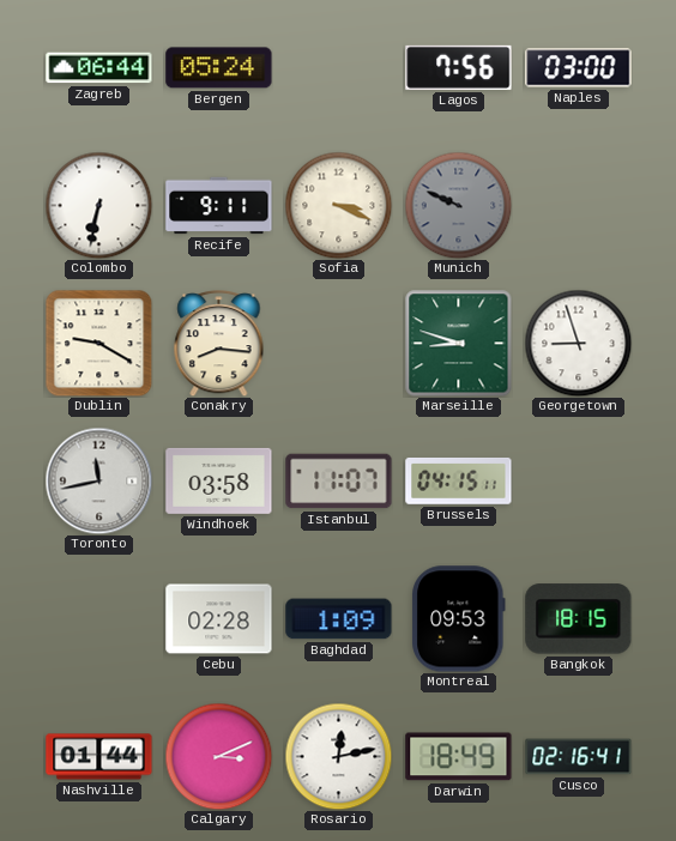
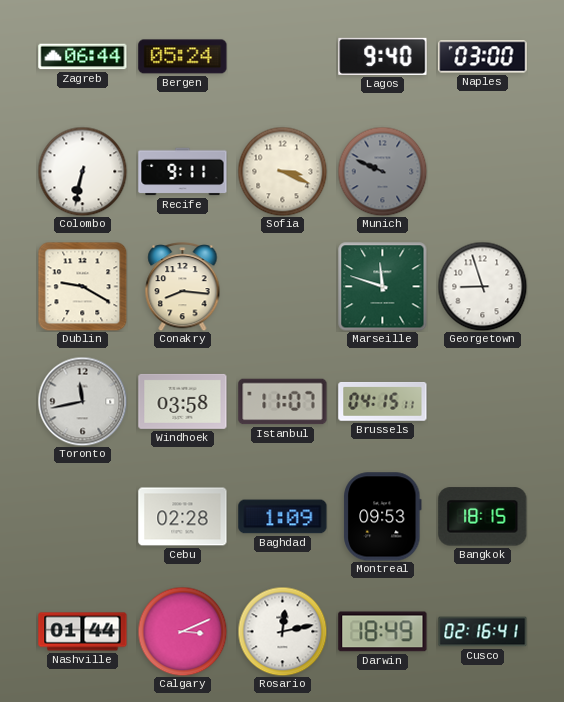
Lagos: 7:56 -> 9:40 (383, 56)
Marseille: 8:48 -> 11:48 (382, 286)
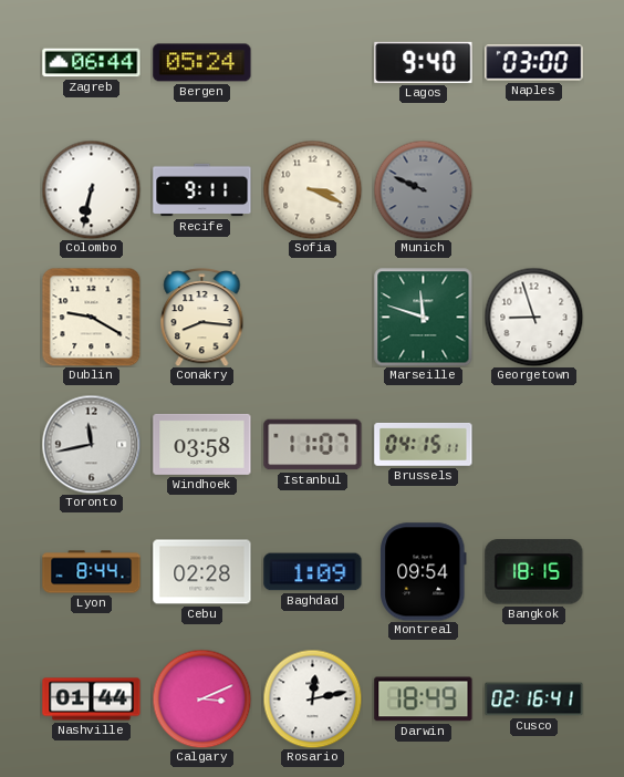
Lyon: none -> 8:44 (92, 572)
Montreal: 09:53 -> 09:54 (424, 572)
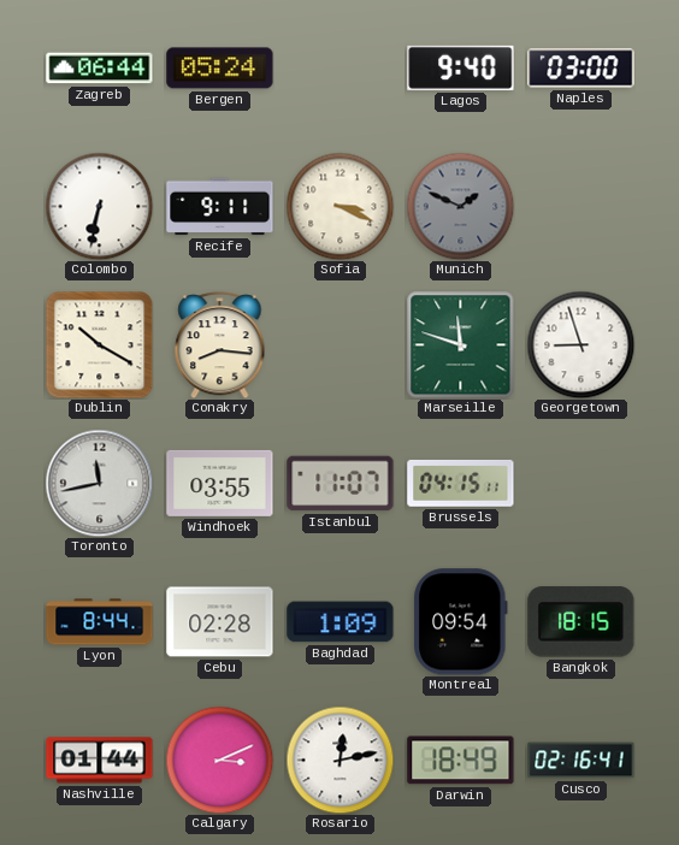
Munich: 9:49 -> 1:49 (460, 206)
Dublin: 9:20 -> 10:20 (99, 344)
Windhoek: 03:58 -> 03:55 (220, 483)
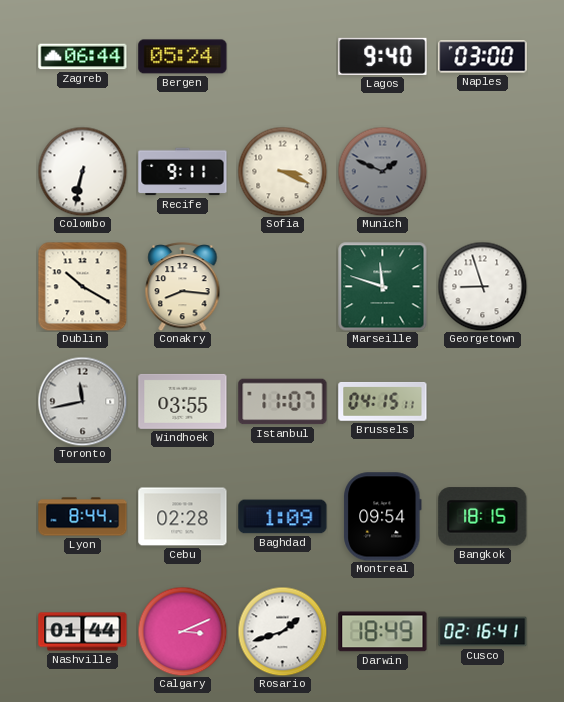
Rosario: 12:13 -> 1:42 (282, 631)
